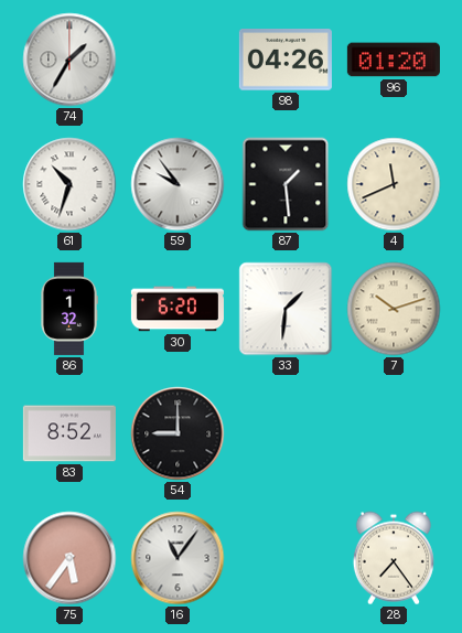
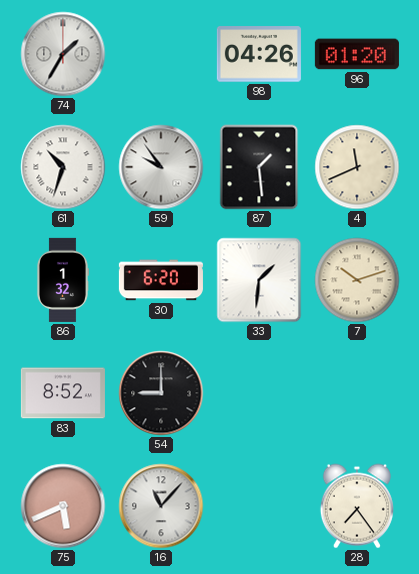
75: 5:36 -> 5:41 (63, 506)
16: 11:06 -> 11:07 (161, 506)
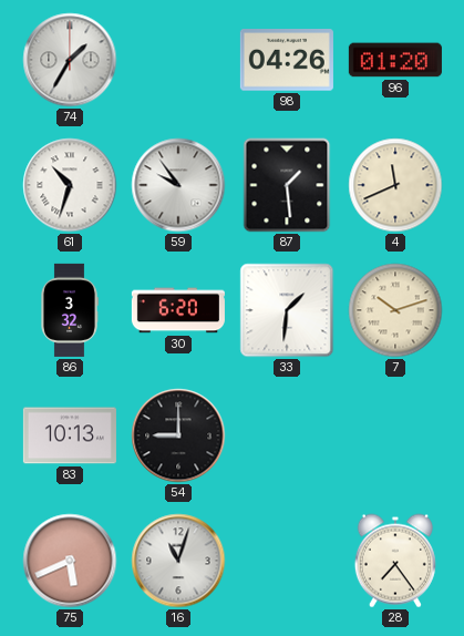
86: 1:32 -> 3:32 (69, 310)
83: 8:52 -> 10:13 (70, 435)
16: 11:07 -> 11:03 (178, 561)
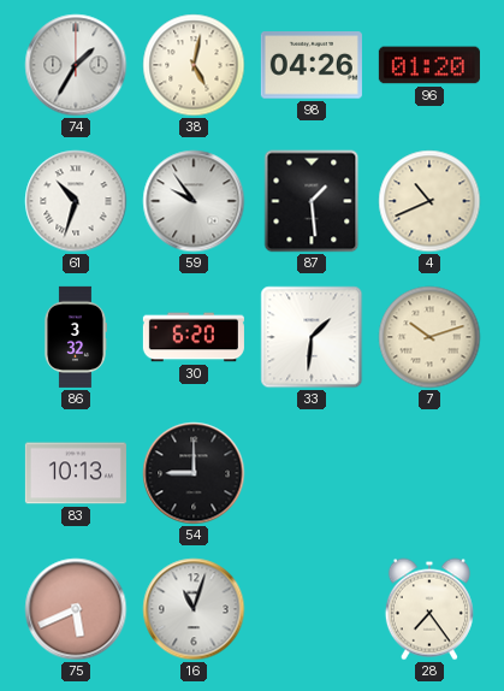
38: none -> 5:02 (194, 65)
4: 11:41 -> 10:41 (429, 201)
